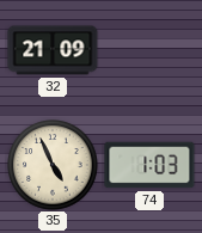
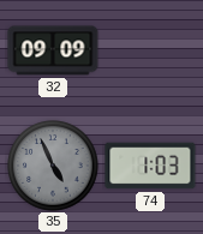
32: 21:09 -> 09:09 (53, 50)
35 dial: cream -> grey (53, 166)
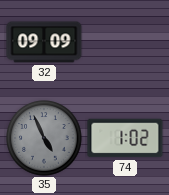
74: 1:03 -> 1:02 (125, 138)
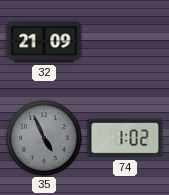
32: 09:09 -> 21:09 (44, 42)
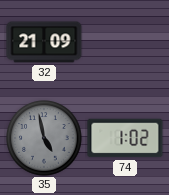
35: 4:56 -> 4:58 (44, 138)
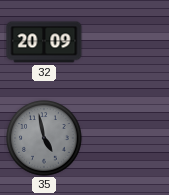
32: 21:09 -> 20:09 (44, 42)
74: 1:02 -> none (125, 138)
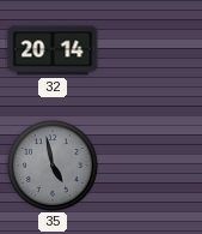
32: 20:09 -> 20:14 (53, 50)
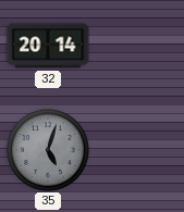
35: 4:58 -> 5:03 (48, 150)
